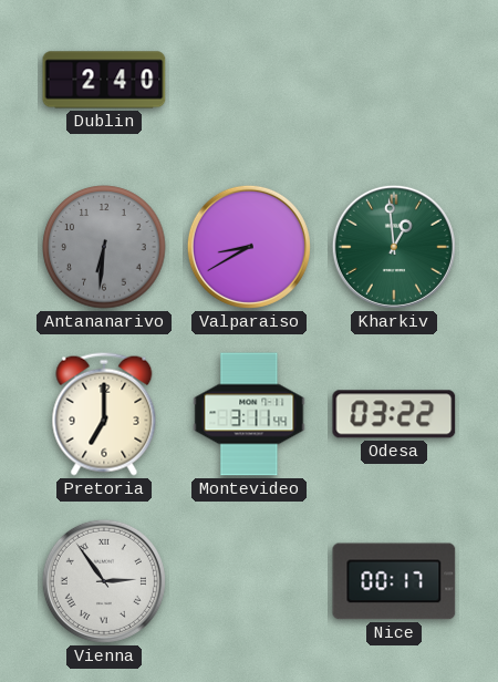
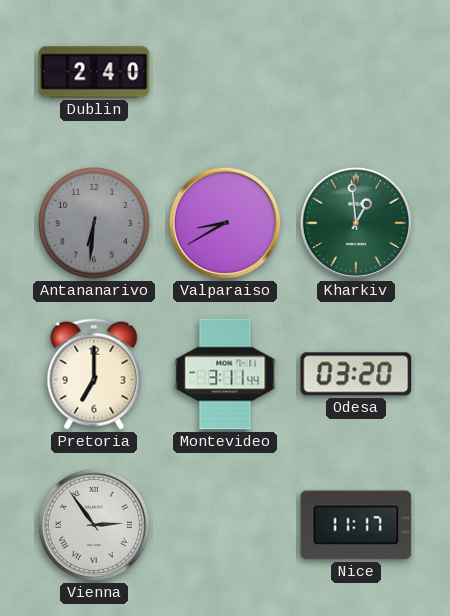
Odesa: 03:22 -> 03:20 (356, 374)
Nice: 00:17 -> 11:17 (356, 525)
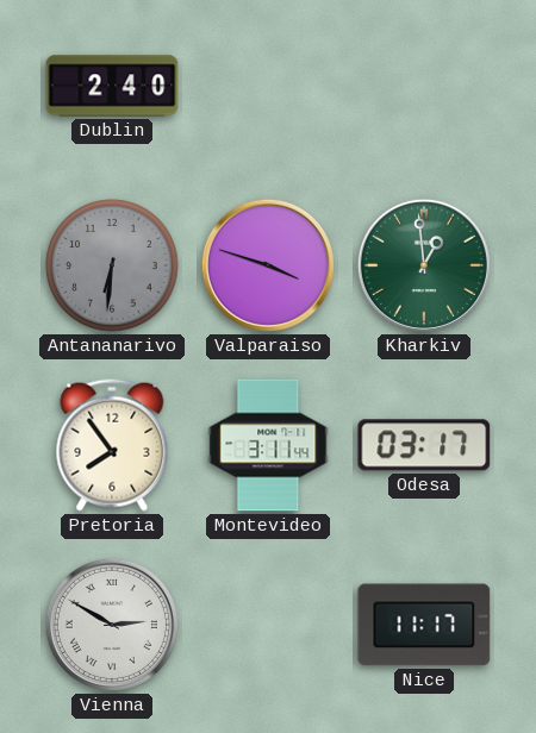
Valparaiso: 8:40 -> 3:48 (268, 265)
Pretoria: 7:00 -> 7:54 (112, 445)
Odesa: 03:20 -> 03:17 (424, 445)
Vienna: 2:54 -> 2:50 (112, 625)
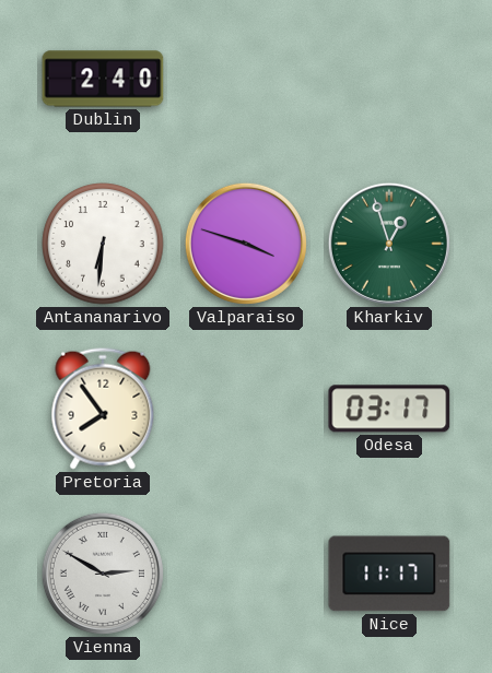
Antananarivo dial: grey -> white (103, 244)
Kharkiv: 12:59 -> 12:57 (389, 244)
Montevideo: 3:11 -> none (268, 445)
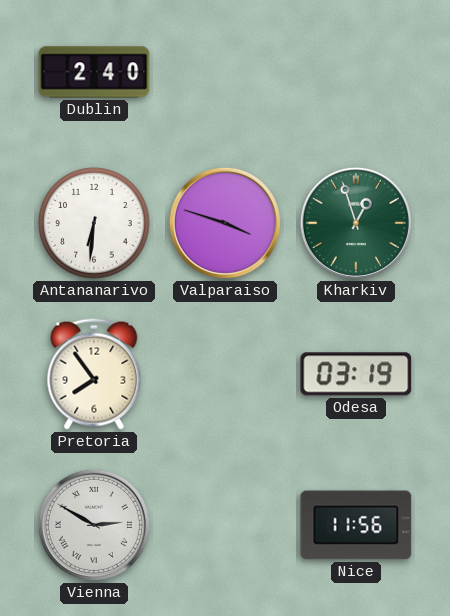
Odesa: 03:17 -> 03:19 (356, 374)
Nice: 11:17 -> 11:56 (356, 525)
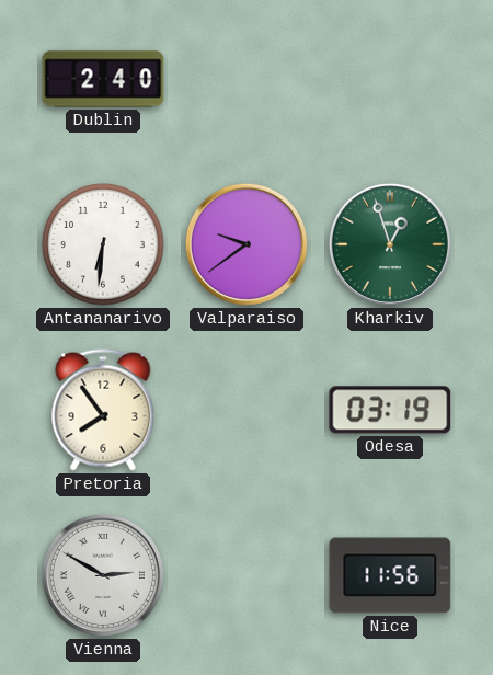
Valparaiso: 3:48 -> 9:39 (246, 244)
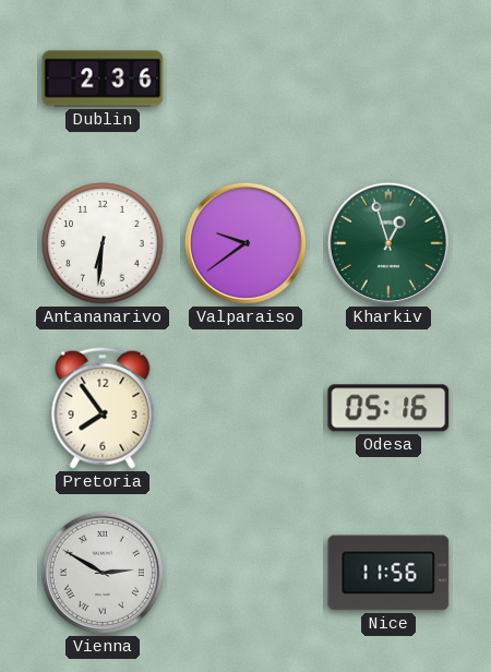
Dublin: 2:40 -> 2:36 (103, 79)
Odesa: 03:19 -> 05:16 (388, 408)
